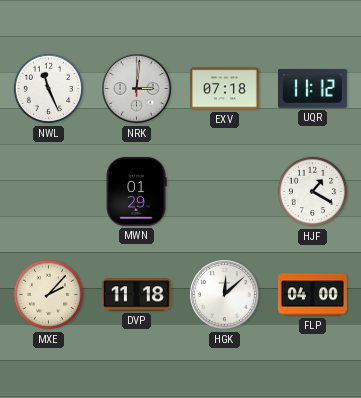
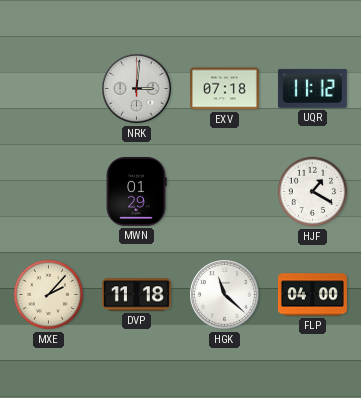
NWL: 11:26 -> none (49, 89)
HGK: 12:08 -> 11:22 (225, 295)
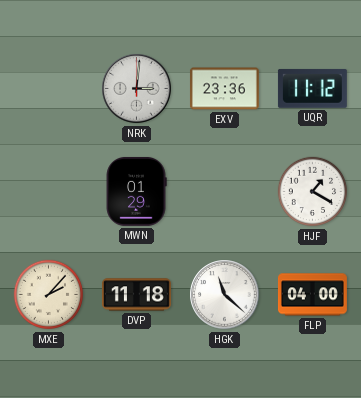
EXV: 07:18 -> 23:36 (224, 89)
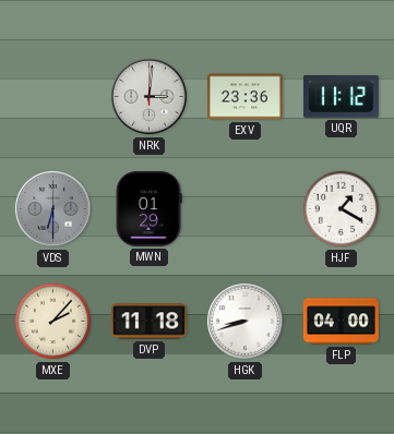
VDS: none -> 6:30 (53, 209)
HGK: 11:22 -> 8:42 (246, 322)
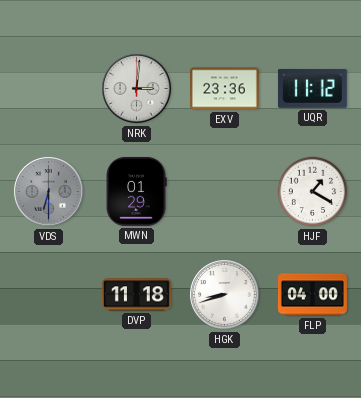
MXE: 2:07 -> none (53, 322)
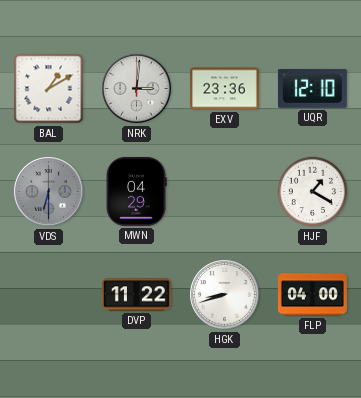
BAL: none -> 1:10 (49, 89)
UQR: 11:12 -> 12:10 (312, 88)
MWN: 01:29 -> 04:29 (136, 191)
DVP: 11:18 -> 11:22 (136, 295)
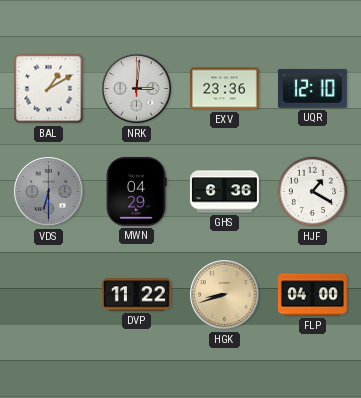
GHS: none -> 6:36 (224, 192)
HGK dial: white -> champagne (225, 295)
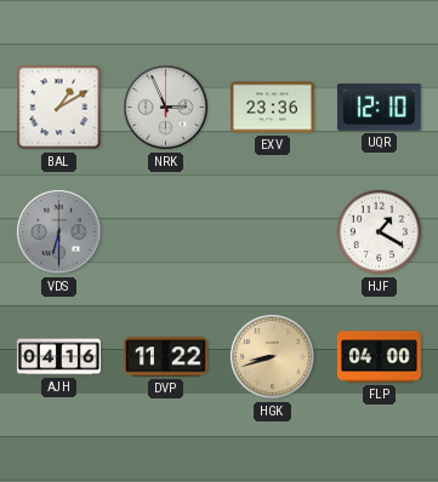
NRK: 3:01 -> 2:56 (166, 108)
MWN: 04:29 -> none (136, 191)
GHS: 6:36 -> none (224, 192)
AJH: none -> 04:16 (59, 357)
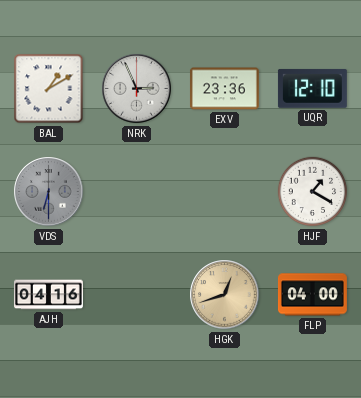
DVP: 11:22 -> none (165, 357)
HGK: 8:42 -> 12:42 (225, 295)
